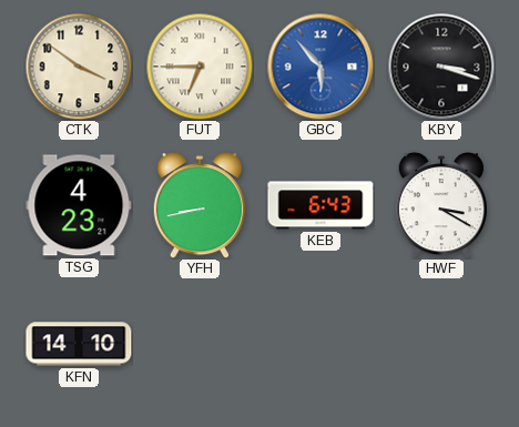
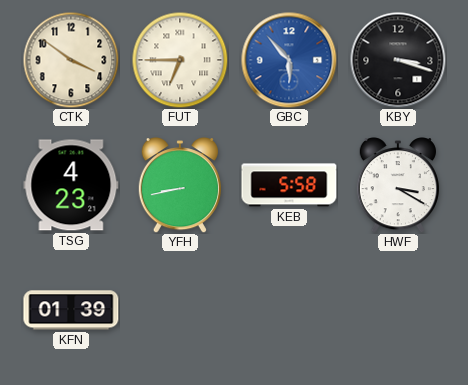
KEB: 6:43 -> 5:58 (289, 185)
KFN: 14:10 -> 01:39 (71, 310)
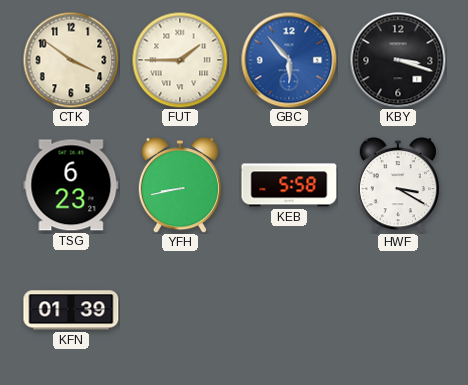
FUT: 6:45 -> 1:45 (180, 60)
TSG: 4:23 -> 6:23 (71, 185)
